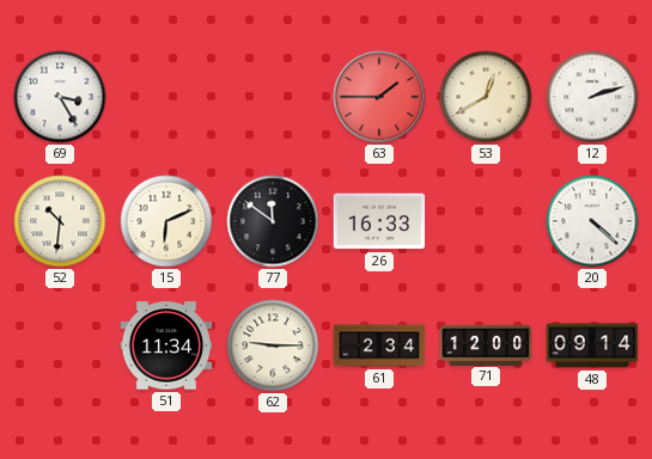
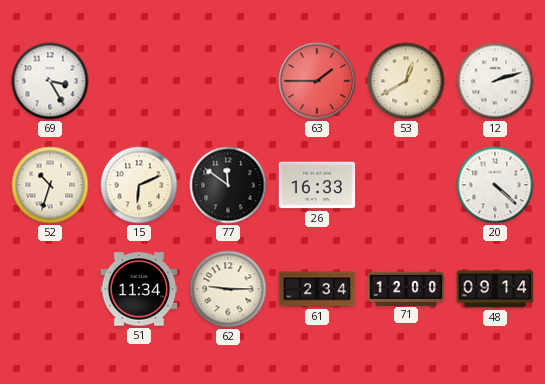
52: 10:31 -> 10:33 (50, 185)
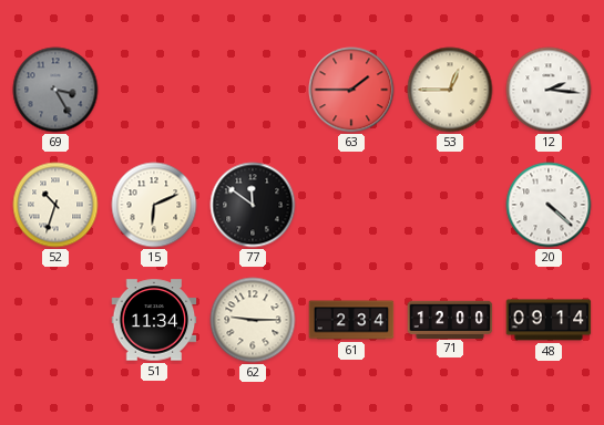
69 dial: white -> grey (55, 90)
53: 12:40 -> 12:45 (450, 90)
12: 2:12 -> 2:16 (549, 90)
26: 16:33 -> none (317, 185)
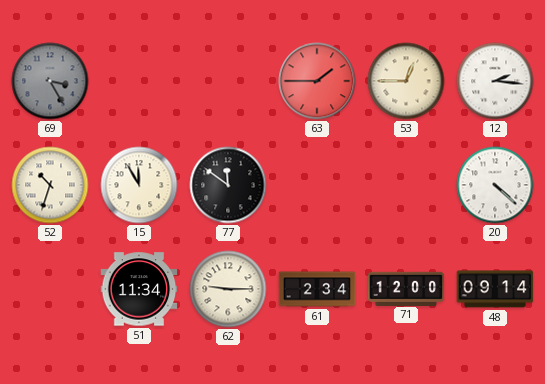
15: 6:11 -> 11:55 (139, 185)
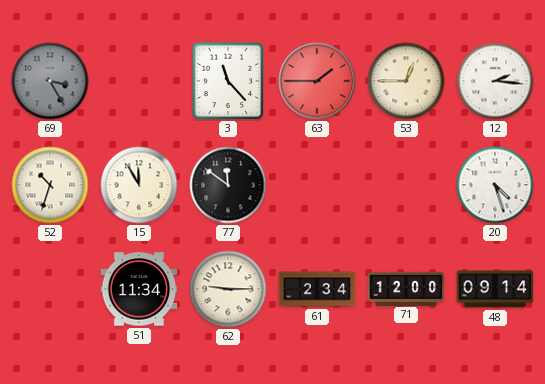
3: none -> 11:23 (228, 81)
20: 4:22 -> 4:27 (495, 185)
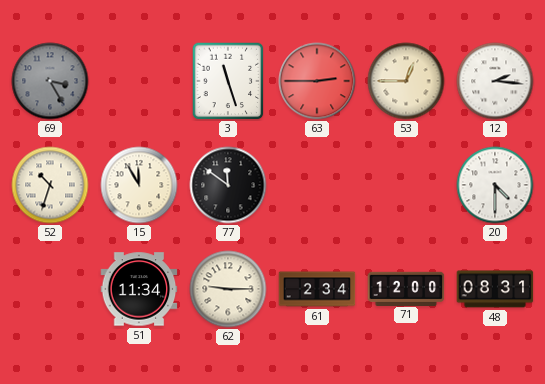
3: 11:23 -> 11:27 (228, 81)
63: 1:45 -> 2:45 (317, 81)
20: 4:27 -> 4:30 (495, 185)
48: 09:14 -> 08:31 (495, 289)
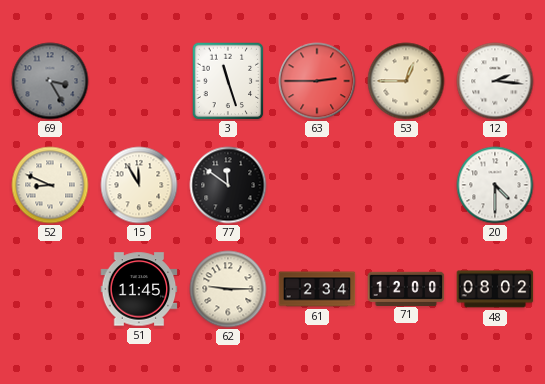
52: 10:33 -> 8:49 (50, 185)
51: 11:34 -> 11:45 (139, 289)
48: 08:31 -> 08:02 (495, 289)
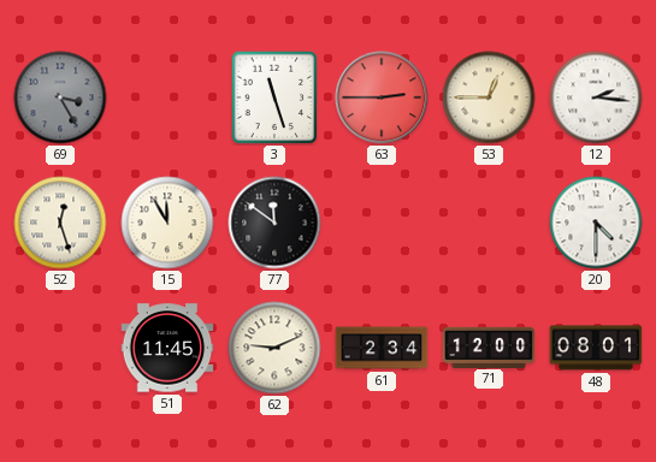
52: 8:49 -> 12:27 (60, 223)
62: 9:15 -> 9:11 (274, 348)
48: 08:02 -> 08:01 (596, 348)
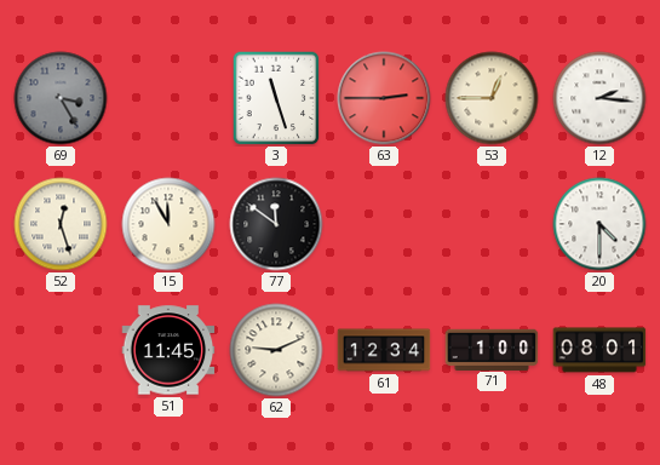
61: 2:34 -> 12:34 (384, 350)
71: 12:00 -> 1:00 (492, 349)
